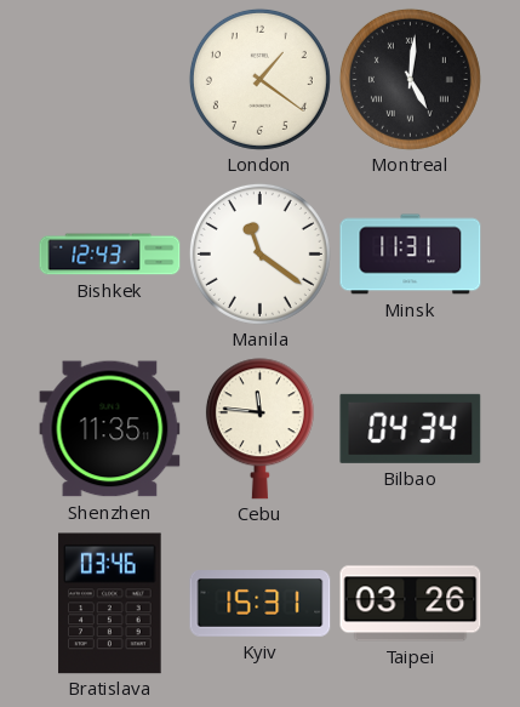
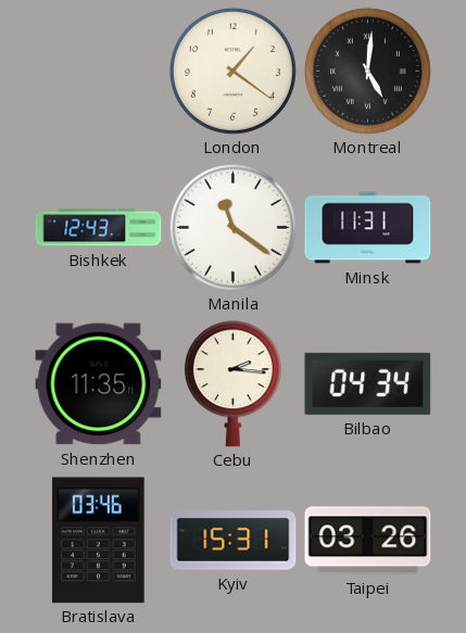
Cebu: 11:46 -> 2:16 (232, 384)
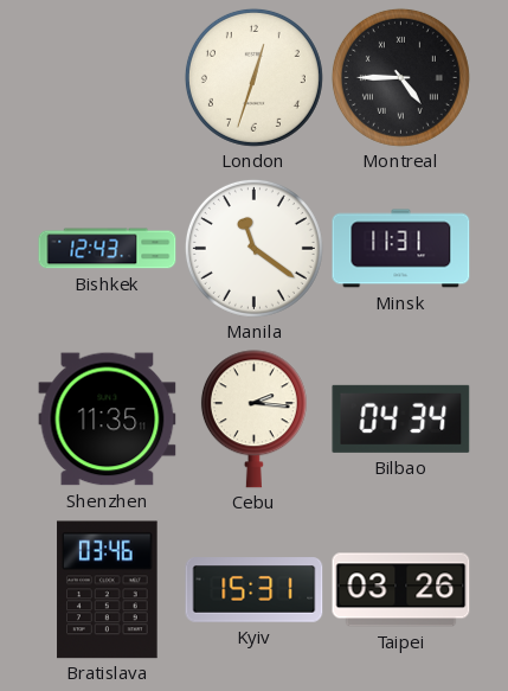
London: 1:21 -> 12:33 (253, 77)
Montreal: 5:01 -> 4:45 (400, 77)
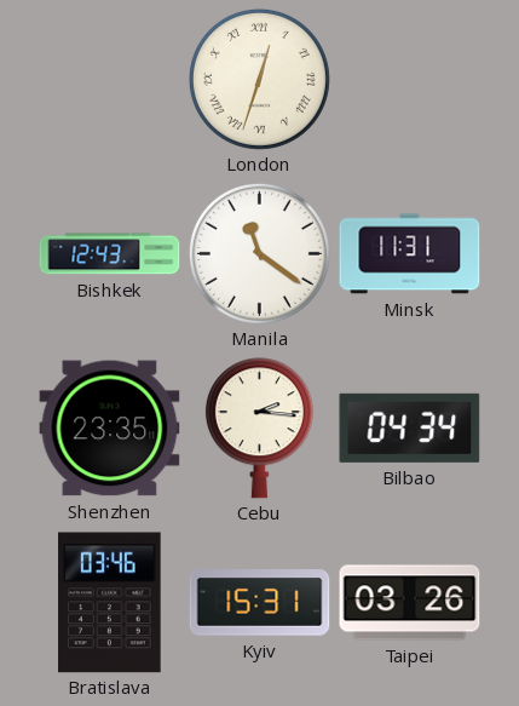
London numerals: Arabic -> Roman (259, 79)
Montreal: 4:45 -> none (400, 77)
Shenzhen: 11:35 -> 23:35 (110, 429)
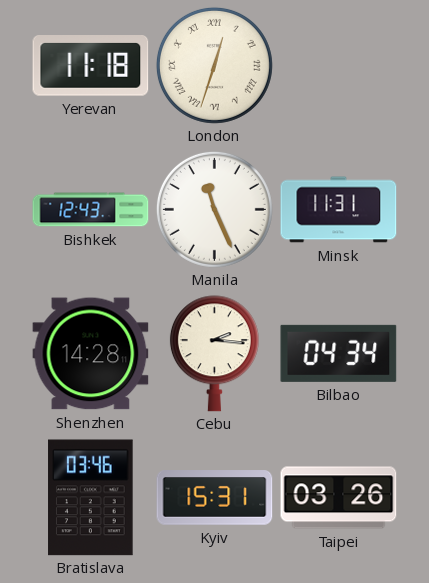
Yerevan: none -> 11:18 (91, 66)
Manila: 11:21 -> 11:26 (214, 209)
Shenzhen: 23:35 -> 14:28 (91, 354)
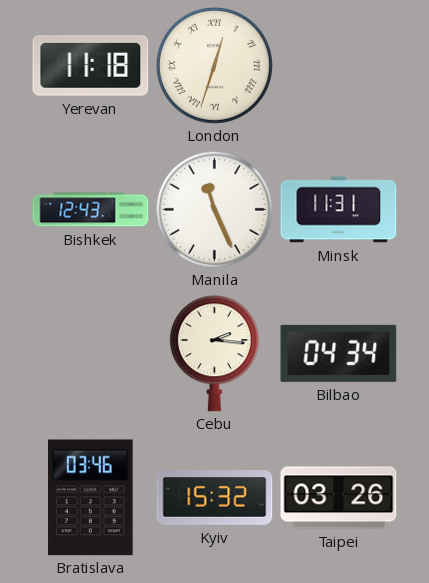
Shenzhen: 14:28 -> none (91, 354)
Kyiv: 15:31 -> 15:32 (215, 498)
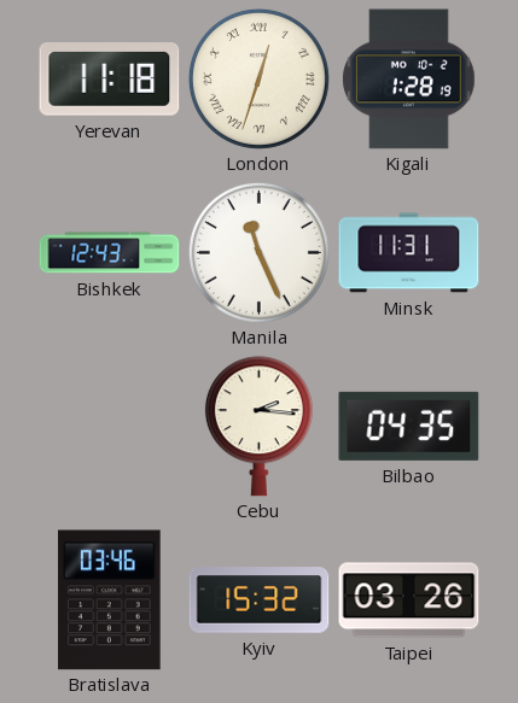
Kigali: none -> 1:28 (409, 80)
Bilbao: 04:34 -> 04:35 (409, 426)
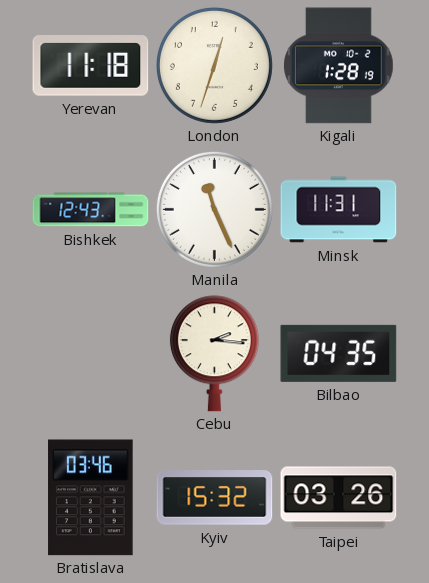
London numerals: Roman -> Arabic (214, 65)
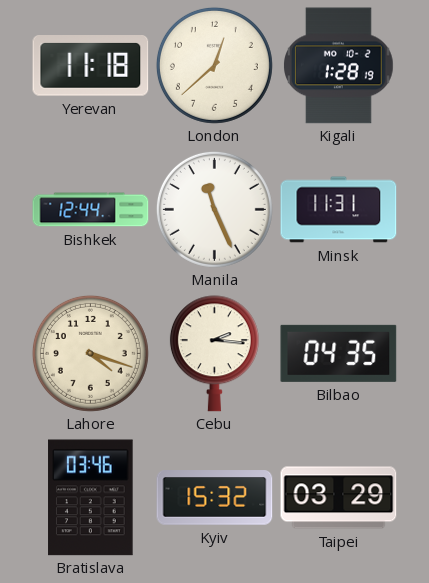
London: 12:33 -> 12:38 (214, 65)
Bishkek: 12:43 -> 12:44 (91, 210)
Lahore: none -> 4:18 (90, 353)
Taipei: 03:26 -> 03:29 (339, 498)
